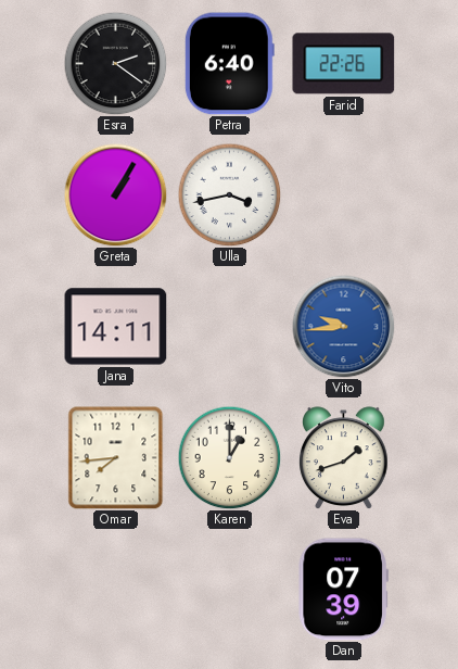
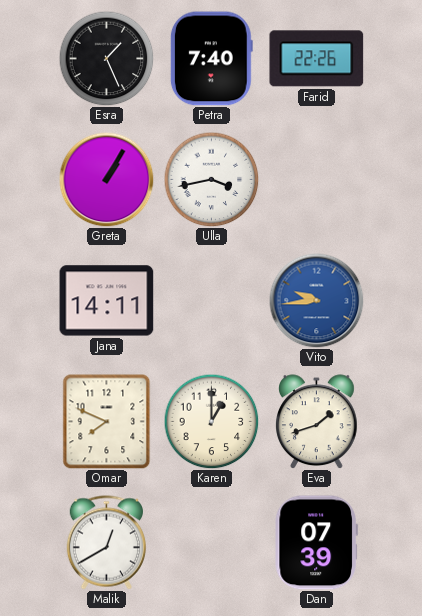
Esra: 2:21 -> 1:26 (106, 58)
Petra: 6:40 -> 7:40 (211, 59)
Omar: 7:44 -> 7:49 (107, 422)
Malik: none -> 12:40 (106, 543)
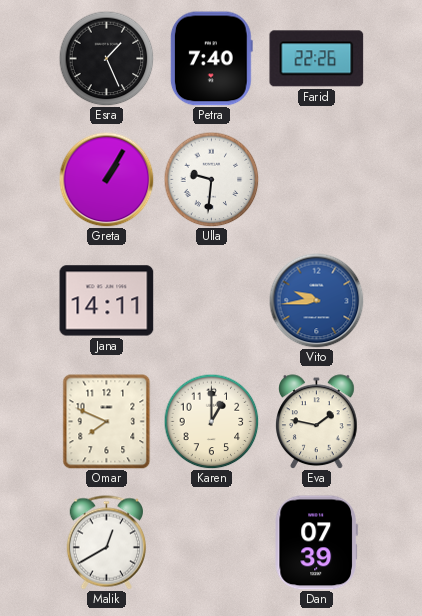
Ulla: 3:43 -> 9:31 (211, 179)
Eva: 1:42 -> 1:47 (317, 421)
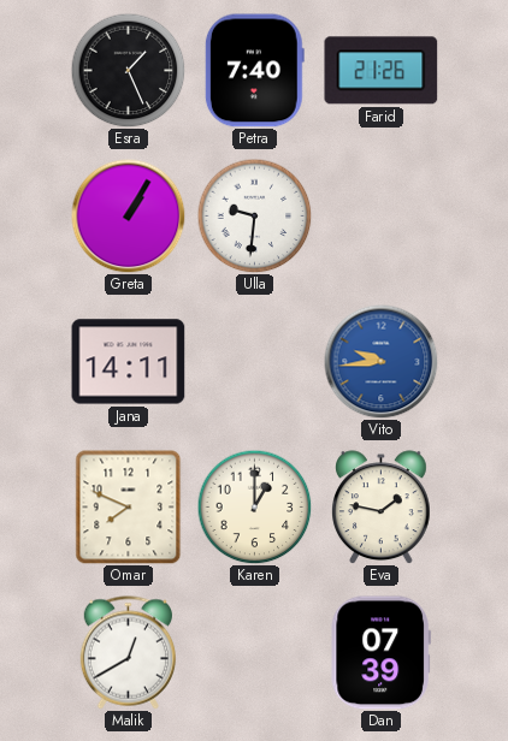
Farid: 22:26 -> 21:26 (382, 71)
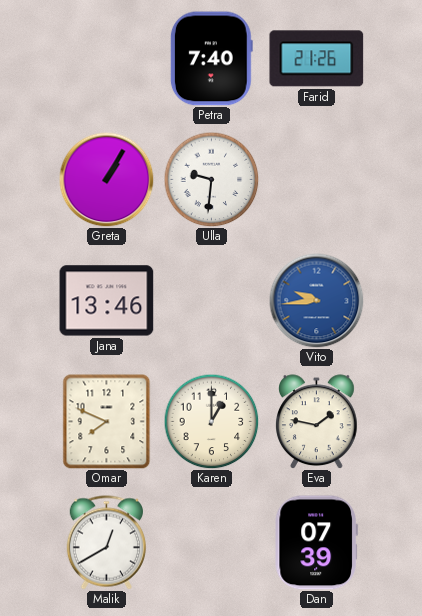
Esra: 1:26 -> none (128, 70)
Jana: 14:11 -> 13:46 (107, 301)
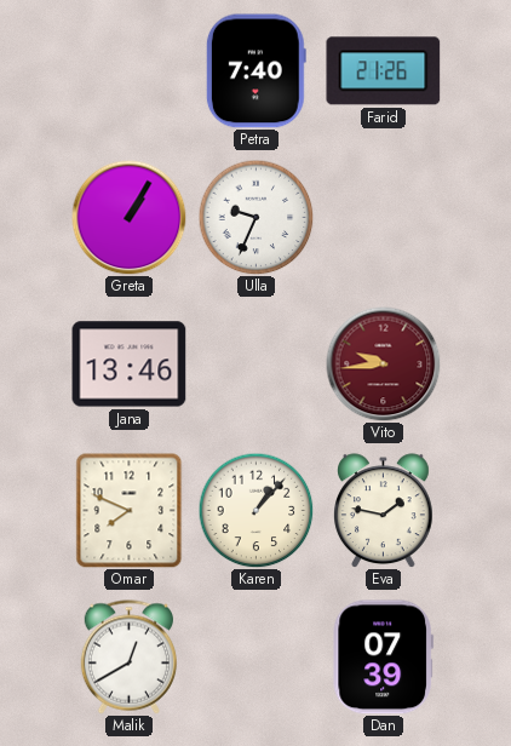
Ulla: 9:31 -> 9:34 (255, 217)
Vito dial: blue -> burgundy (383, 363)
Karen: 1:00 -> 1:07 (255, 510)
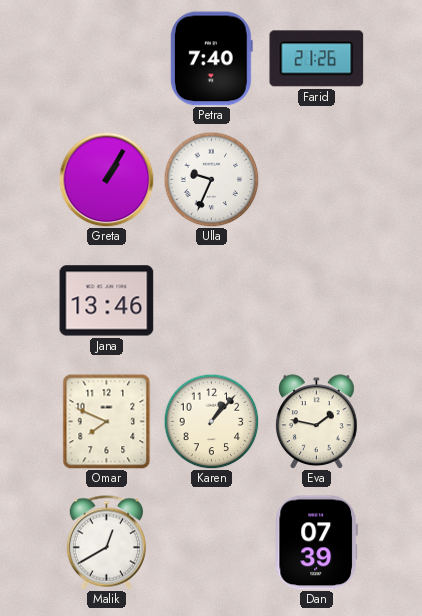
Vito: 9:44 -> none (383, 363)
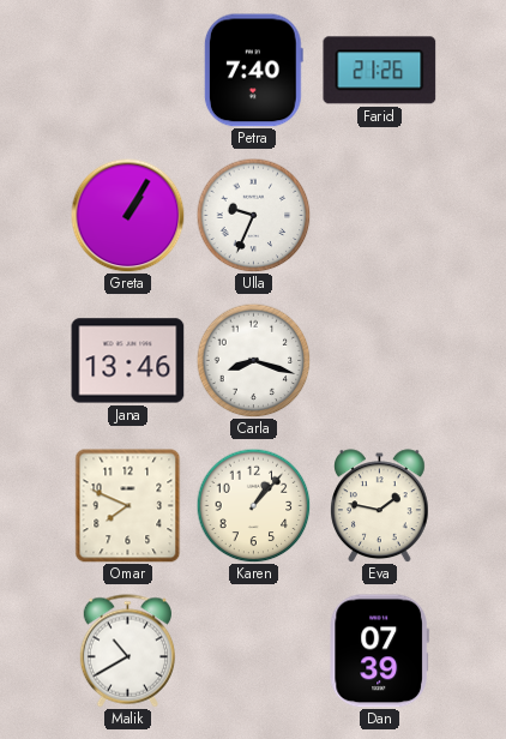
Carla: none -> 8:18 (253, 360)
Malik: 12:40 -> 10:40 (127, 651)
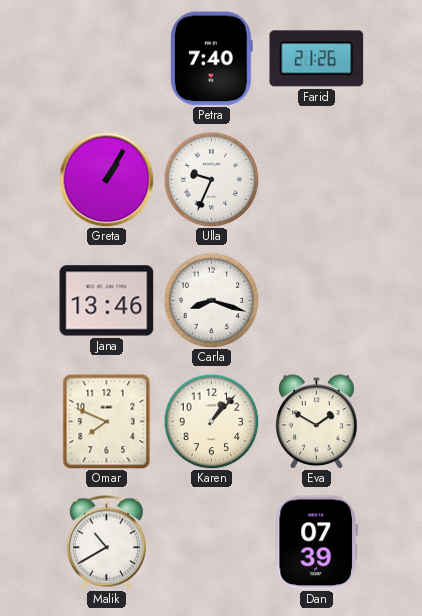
Eva: 1:47 -> 1:50 (317, 421)
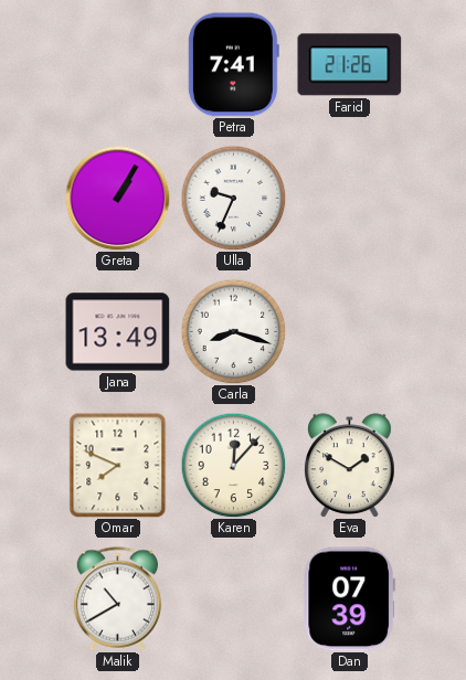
Petra: 7:40 -> 7:41 (233, 65)
Jana: 13:46 -> 13:49 (118, 332)
Karen: 1:07 -> 12:07 (233, 465)
